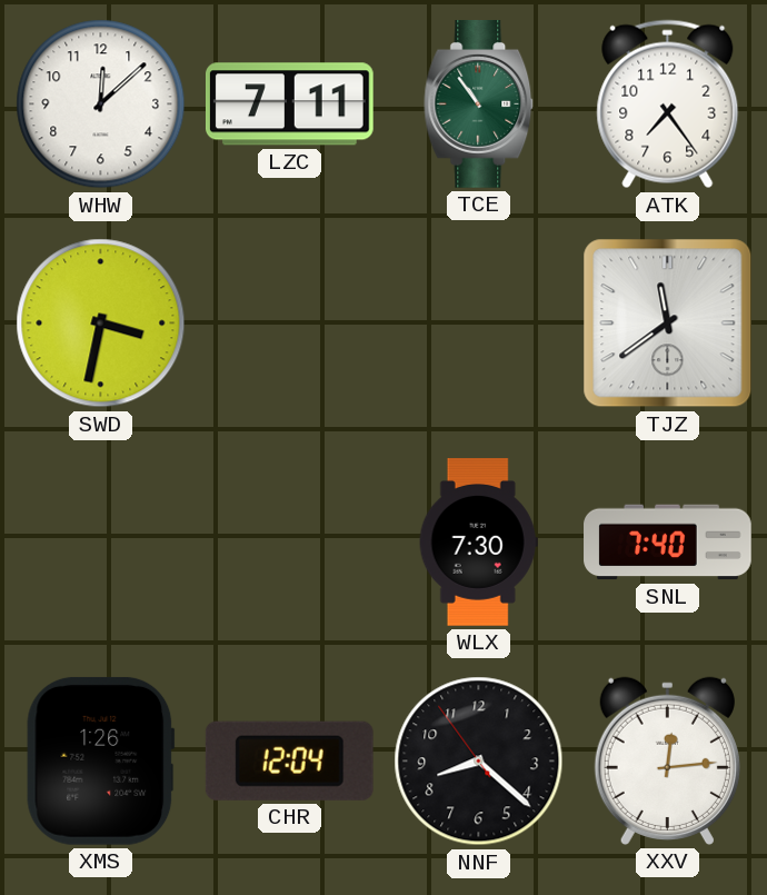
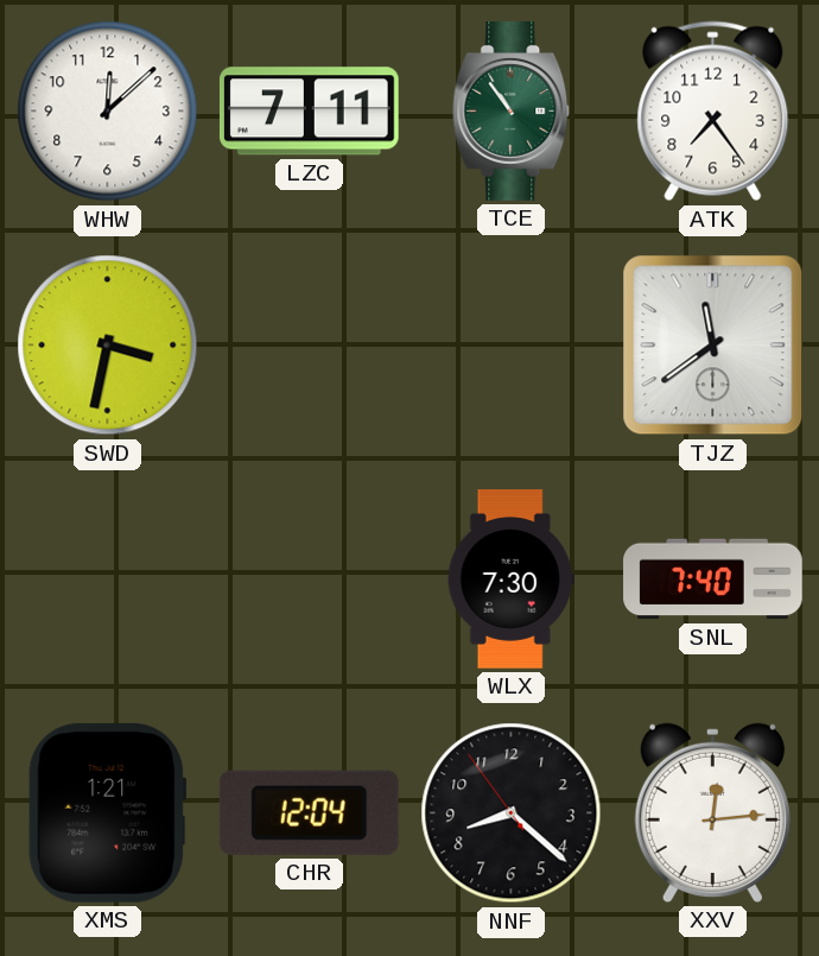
XMS: 1:26 -> 1:21 (108, 812)
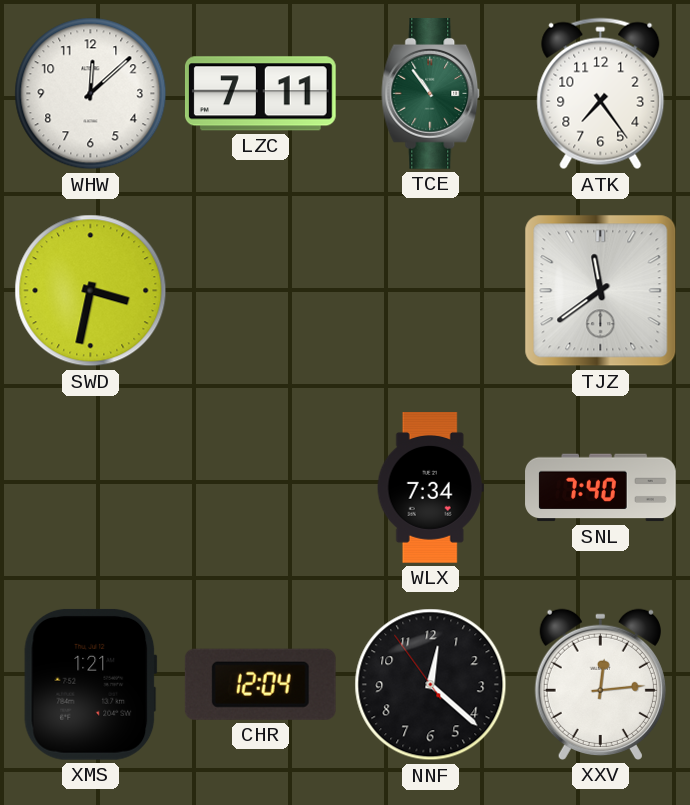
WLX: 7:30 -> 7:34 (430, 488)
NNF: 8:21 -> 12:21 (431, 685)
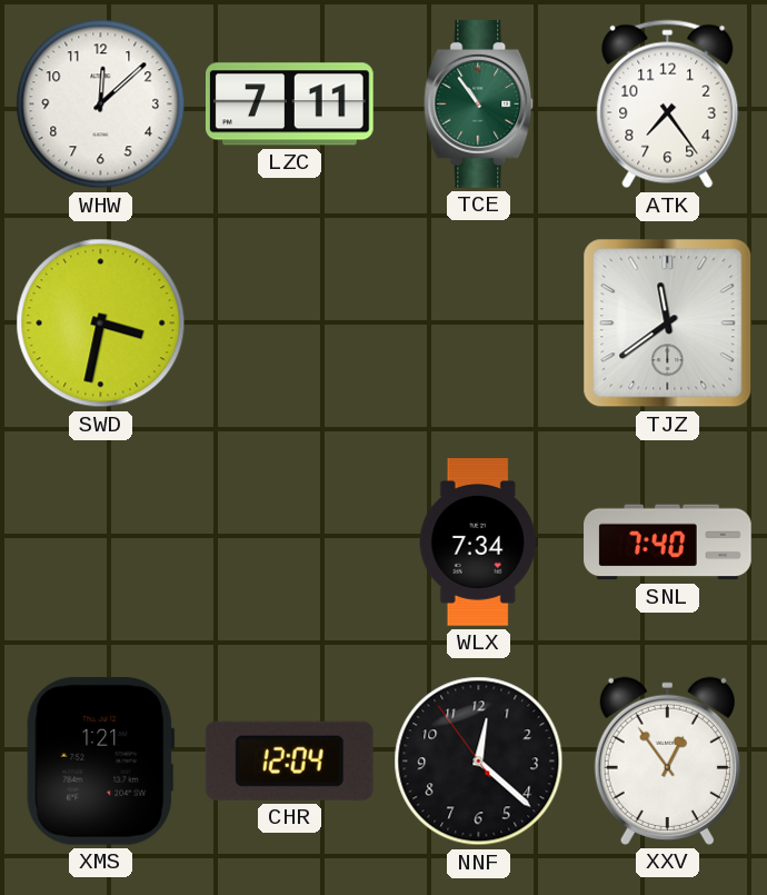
XXV: 12:14 -> 12:54 (667, 760)
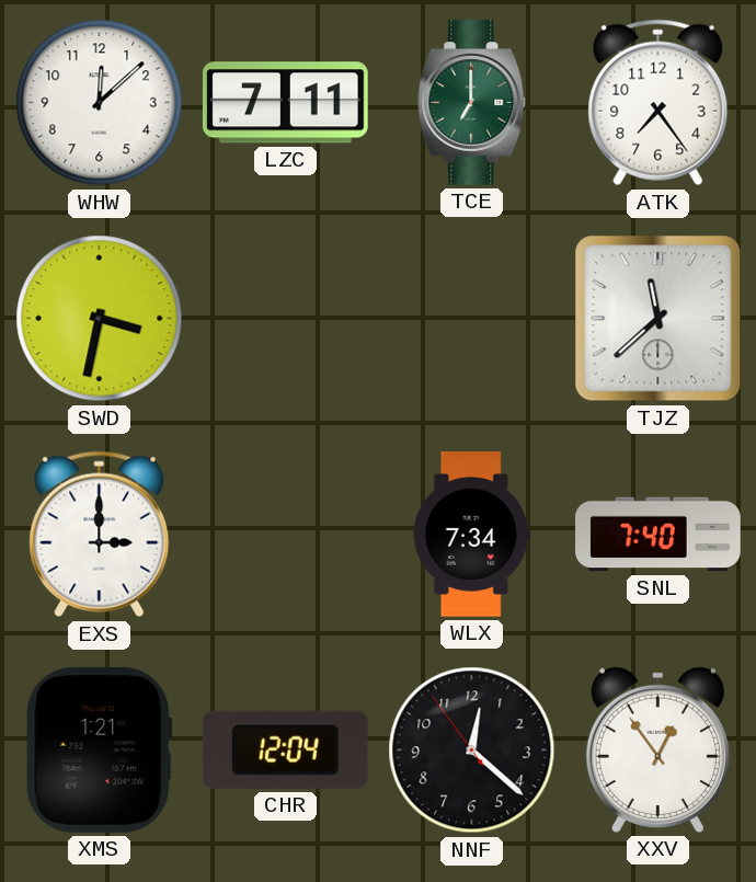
TCE: 10:54 -> 7:00 (472, 103)
TJZ: 11:39 -> 11:38 (658, 319)
EXS: none -> 3:00 (100, 535)
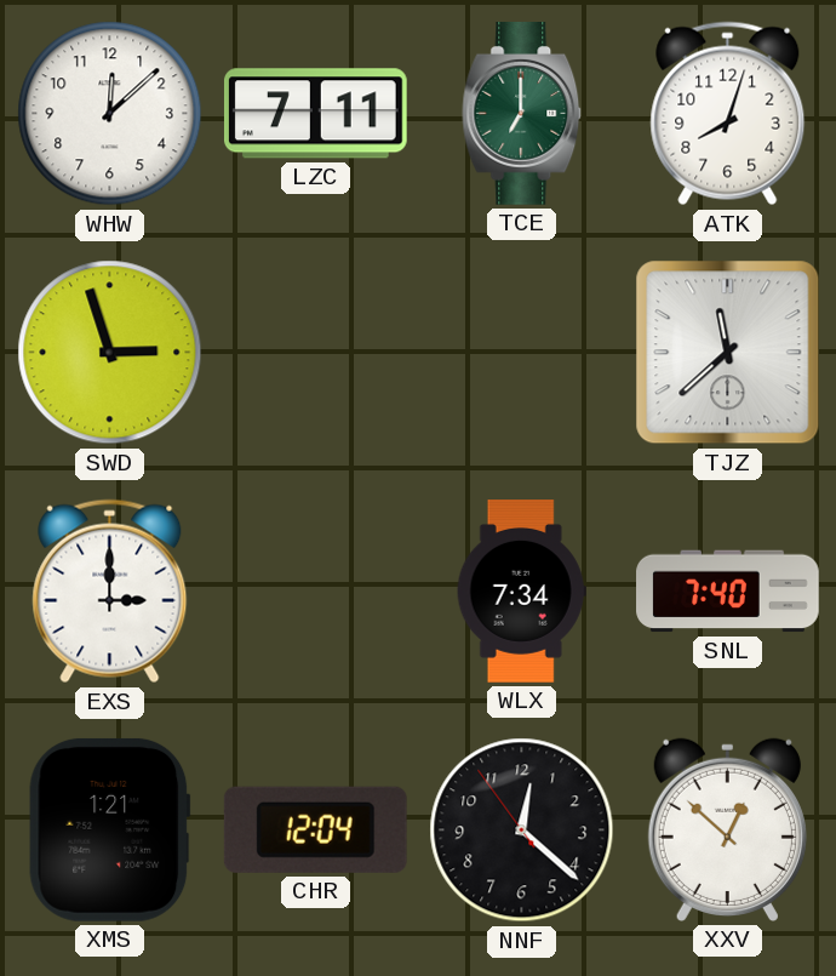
ATK: 7:24 -> 8:03 (728, 114)
SWD: 3:32 -> 2:57 (110, 353)
XXV: 12:54 -> 12:52 (727, 829)
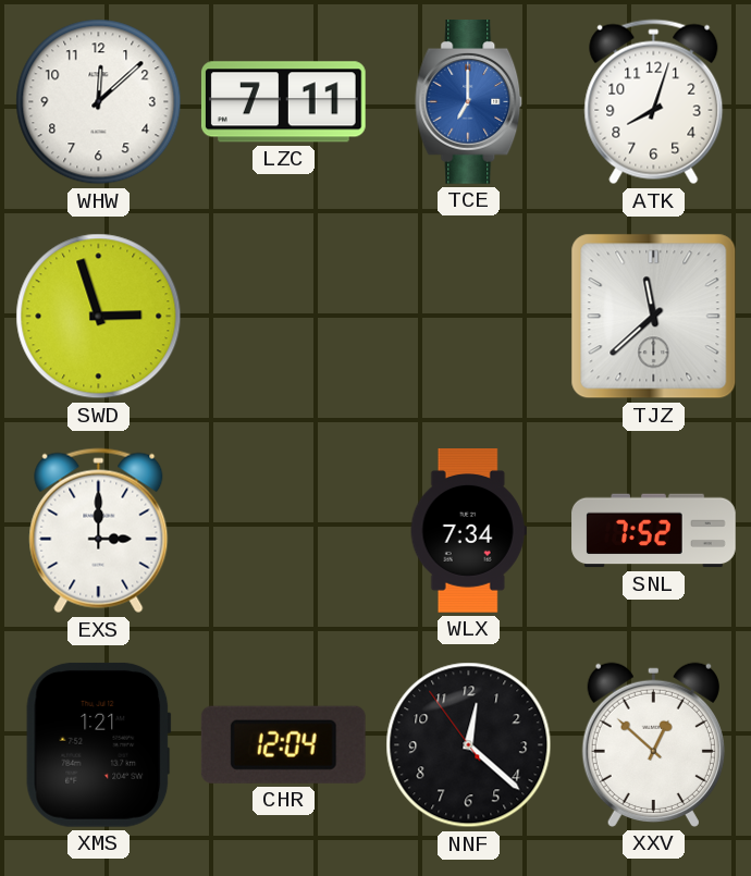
TCE dial: green -> blue (469, 102)
SNL: 7:40 -> 7:52 (654, 531)
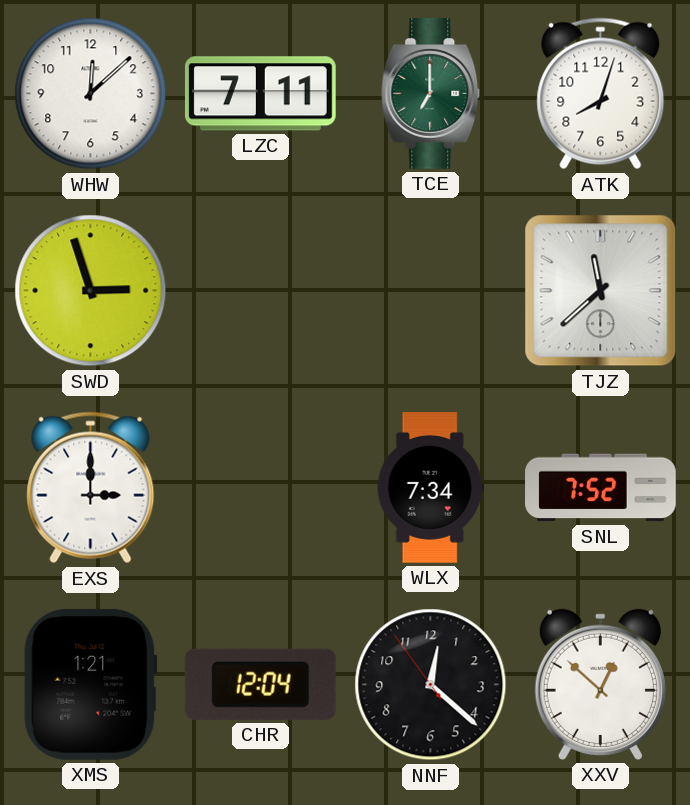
TCE dial: blue -> green (431, 94)
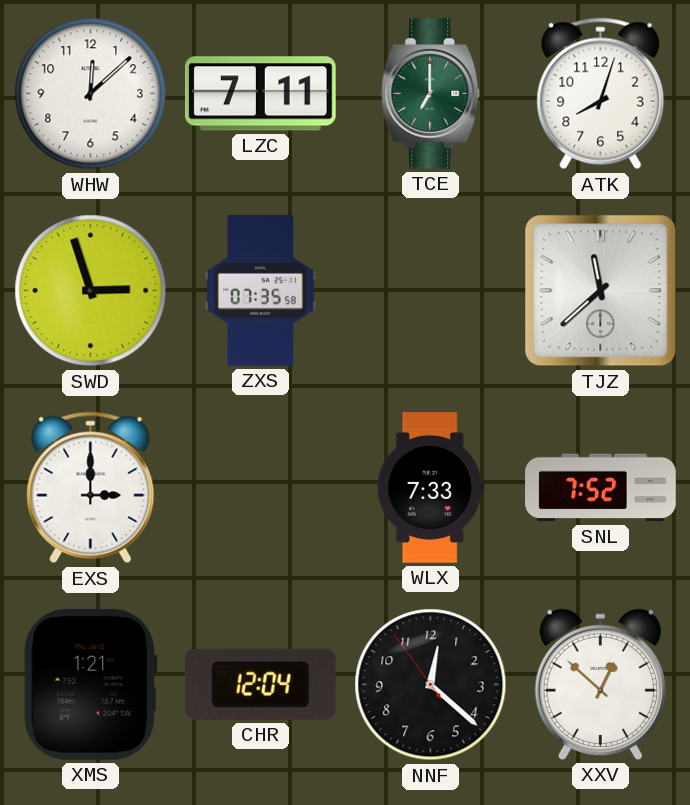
ZXS: none -> 07:35 (261, 291)
WLX: 7:34 -> 7:33 (430, 488)
